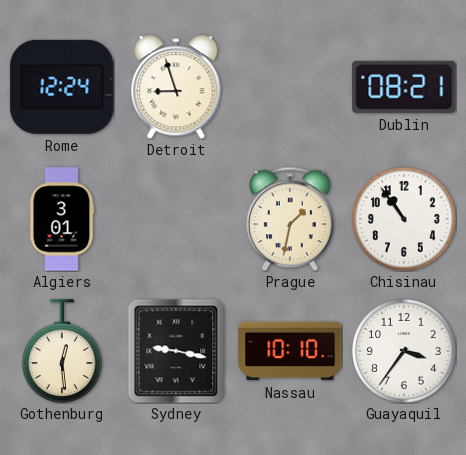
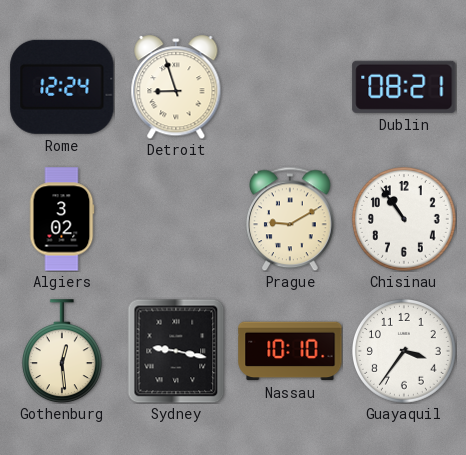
Algiers: 3:01 -> 3:02 (62, 219)
Prague: 1:32 -> 9:10 (291, 219)
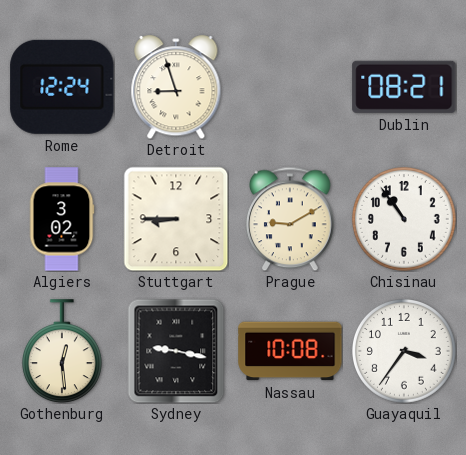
Stuttgart: none -> 8:45 (176, 219)
Nassau: 10:10 -> 10:08 (290, 351)
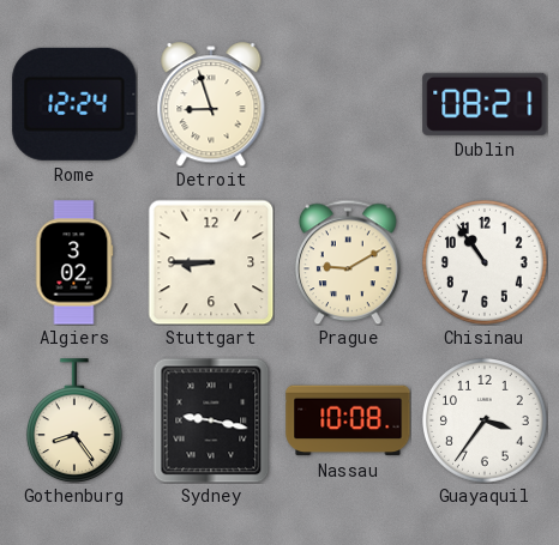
Gothenburg: 12:29 -> 8:24 (74, 420)
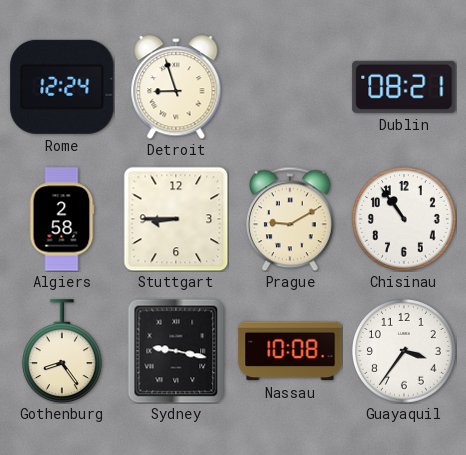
Algiers: 3:02 -> 2:58 (62, 219)
